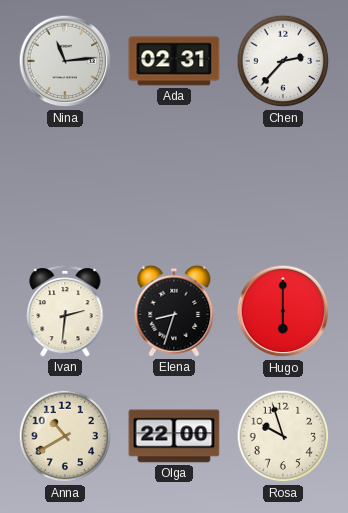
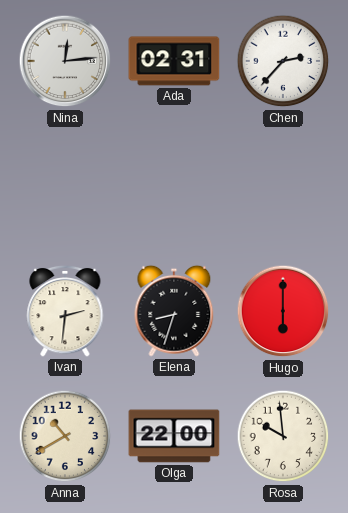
Nina: 11:14 -> 12:14 (65, 61)
Rosa: 9:57 -> 9:59 (283, 436)
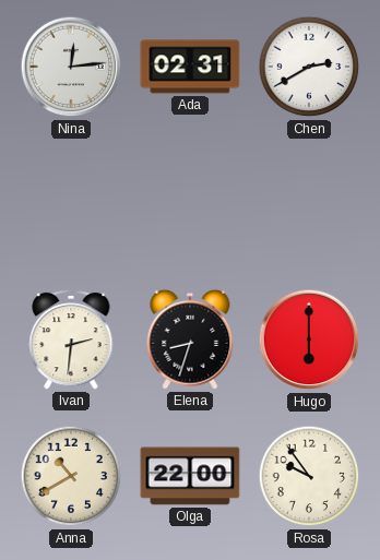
Chen: 2:37 -> 2:40 (309, 67)
Rosa: 9:59 -> 9:54 (309, 476)
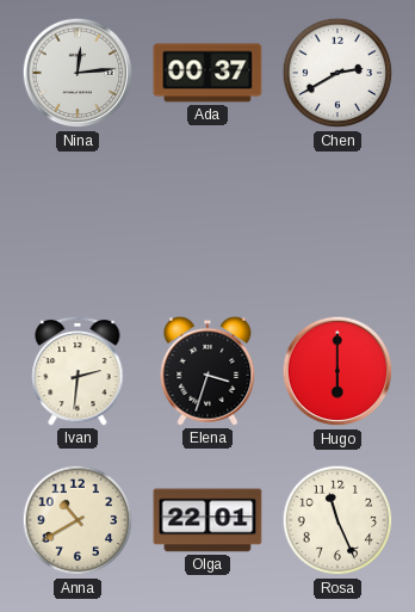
Ada: 02:31 -> 00:37 (207, 73)
Elena: 8:33 -> 3:33 (207, 371)
Olga: 22:00 -> 22:01 (207, 520)
Rosa: 9:54 -> 11:26 (337, 520)
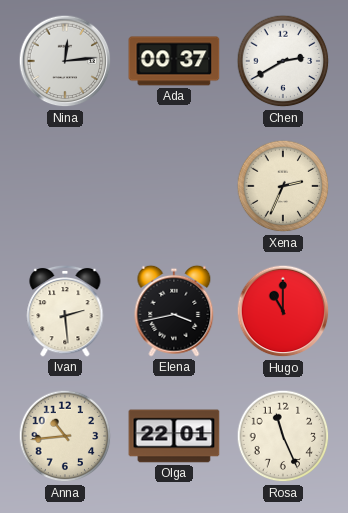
Xena: none -> 2:34 (283, 186)
Ivan: 2:31 -> 2:29 (65, 311)
Elena: 3:33 -> 3:43 (174, 311)
Hugo: 6:00 -> 11:00 (283, 311)
Anna: 10:40 -> 10:44 (65, 436)
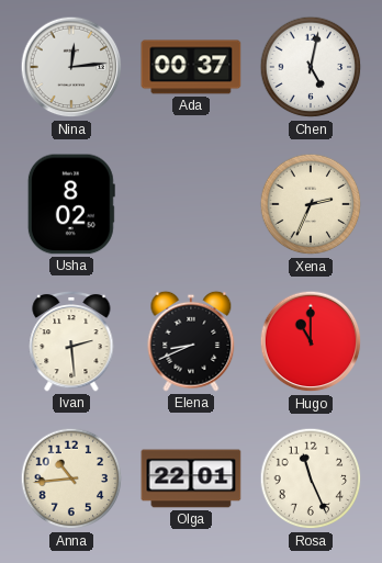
Chen: 2:40 -> 5:02 (311, 67)
Usha: none -> 8:02 (71, 204)
Elena: 3:43 -> 8:41 (191, 341)
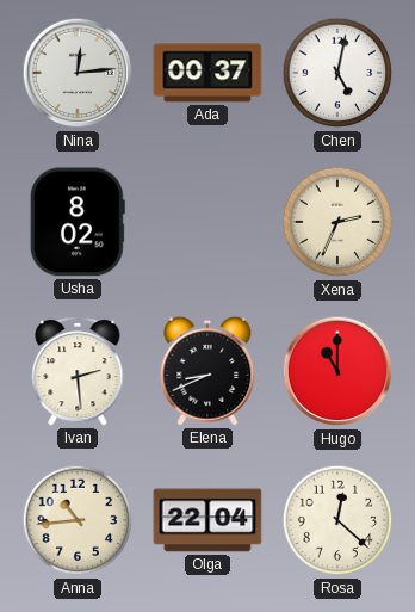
Olga: 22:01 -> 22:04 (207, 520)
Rosa: 11:26 -> 12:22 (337, 520)
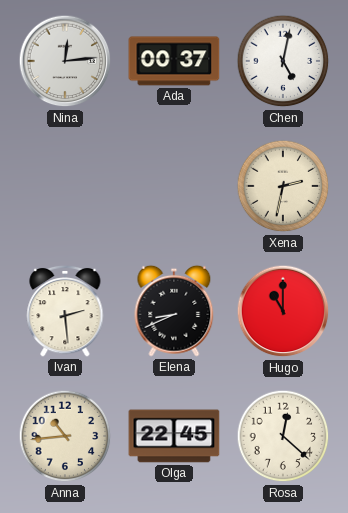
Usha: 8:02 -> none (78, 222)
Xena: 2:34 -> 2:32 (283, 186)
Olga: 22:04 -> 22:45 (174, 436)
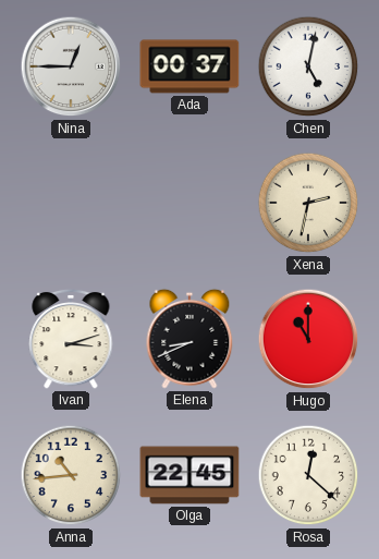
Nina: 12:14 -> 12:45 (71, 66)
Ivan: 2:29 -> 3:12 (71, 339)
